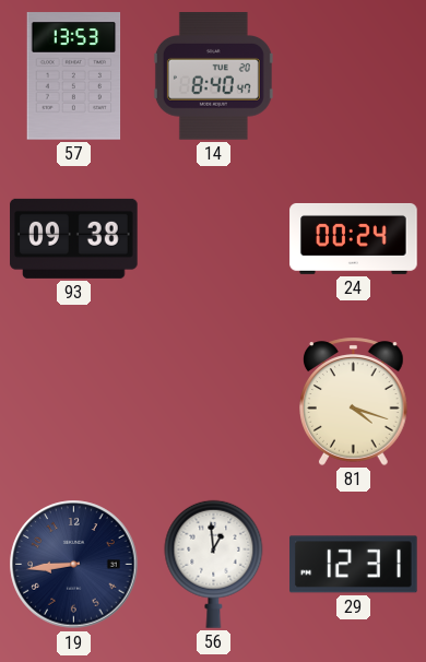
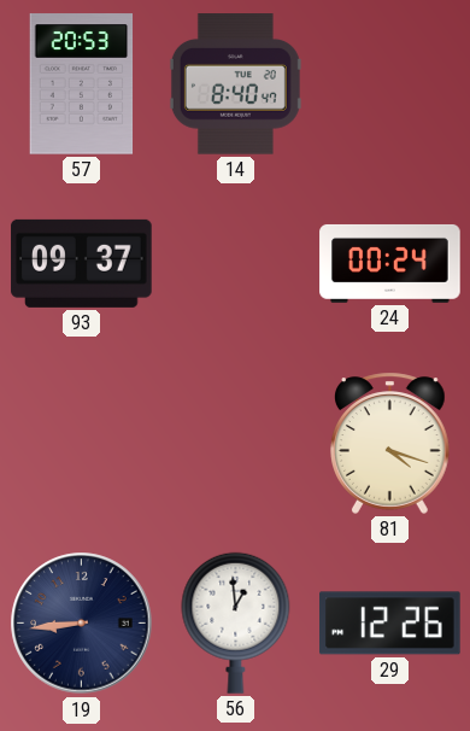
57: 13:53 -> 20:53 (82, 84)
93: 09:38 -> 09:37 (82, 263)
29: 12:31 -> 12:26 (390, 624)
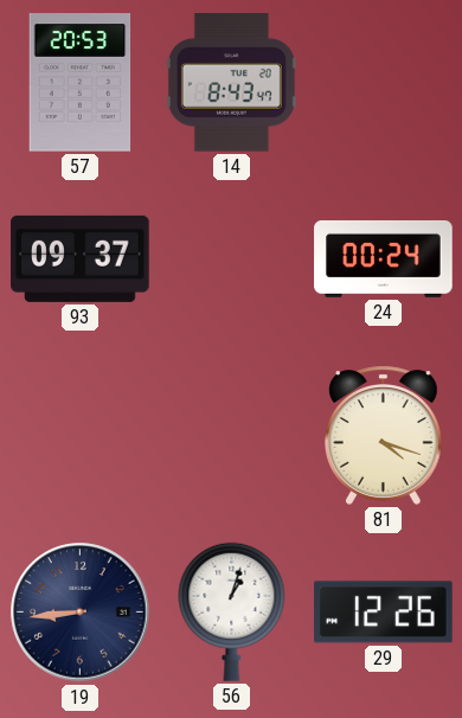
14: 8:40 -> 8:43 (231, 83)
56: 12:59 -> 1:03 (232, 611)
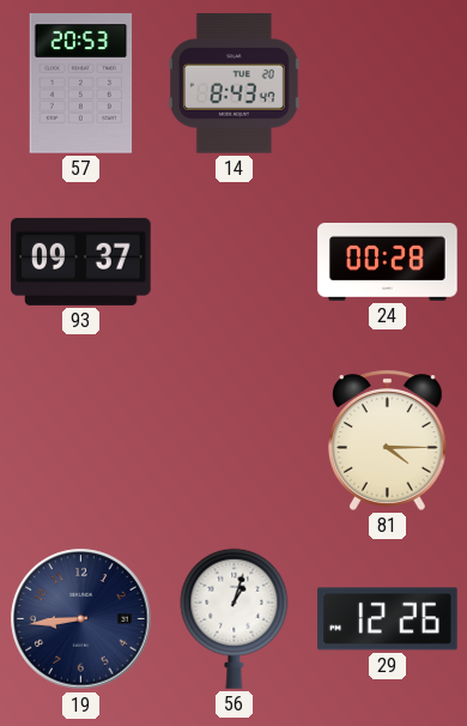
24: 00:24 -> 00:28 (388, 261)
81: 4:18 -> 4:15 (388, 440)
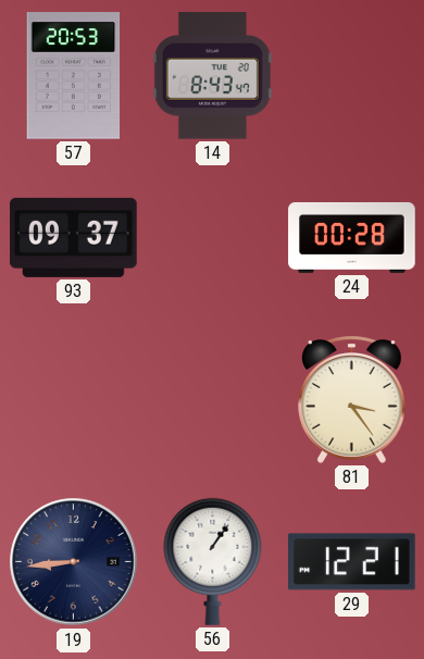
81: 4:15 -> 3:24 (352, 399)
56: 1:03 -> 1:06 (213, 561)
29: 12:26 -> 12:21 (352, 562)
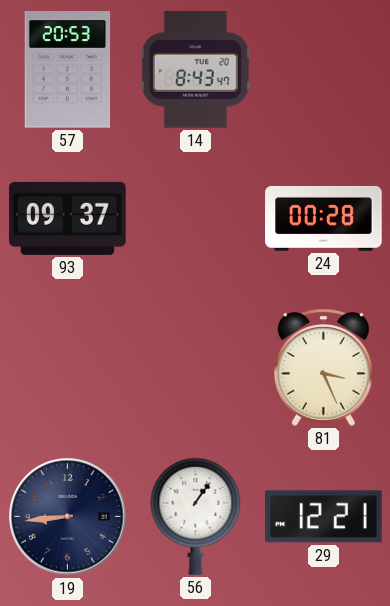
81: 3:24 -> 3:26 (324, 367)
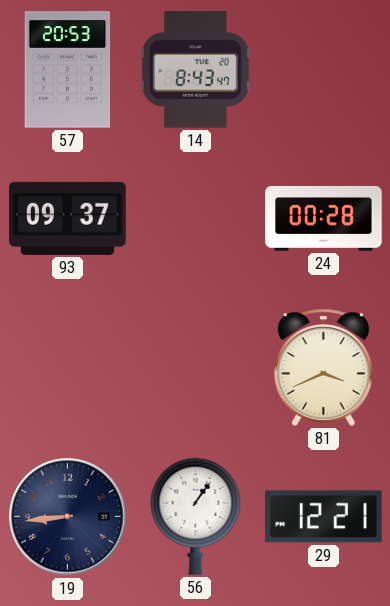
81: 3:26 -> 3:41 (324, 367)
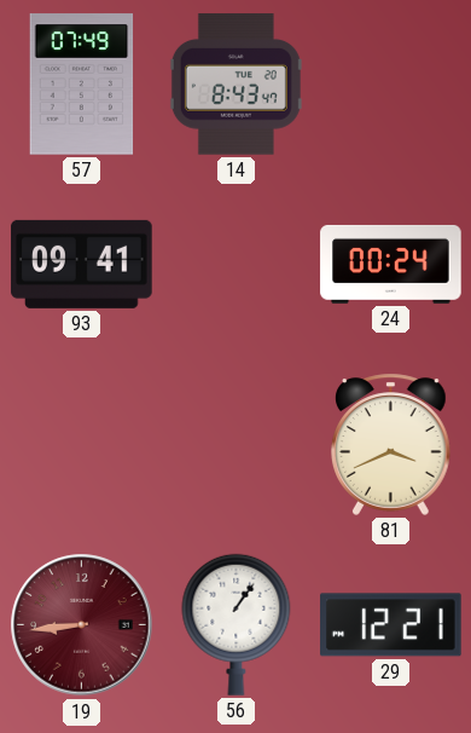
57: 20:53 -> 07:49 (82, 85)
93: 09:37 -> 09:41 (82, 264)
24: 00:28 -> 00:24 (391, 264)
19 dial: navy -> burgundy (82, 625)
